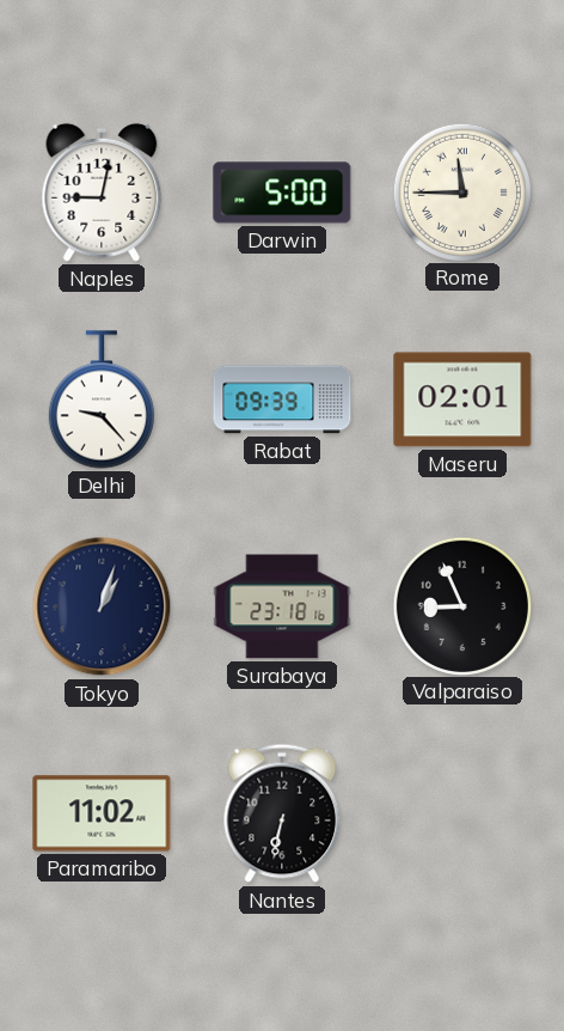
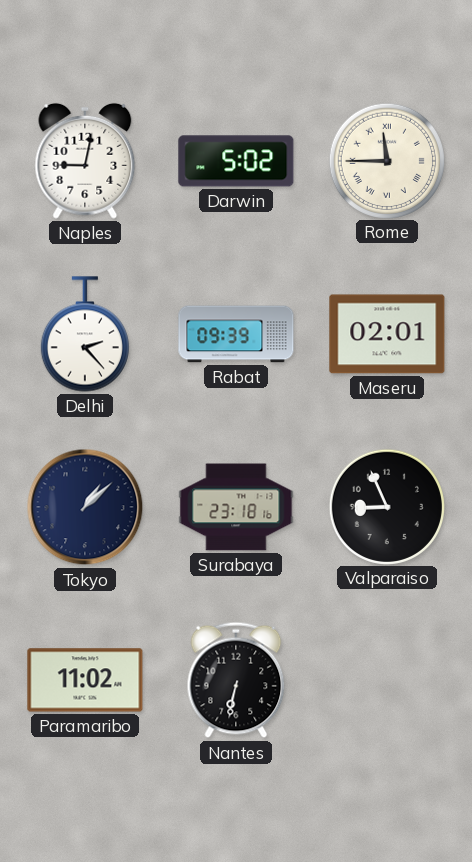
Darwin: 5:00 -> 5:02 (236, 161)
Delhi: 9:23 -> 2:23 (85, 334)
Tokyo: 1:03 -> 1:08 (85, 507)
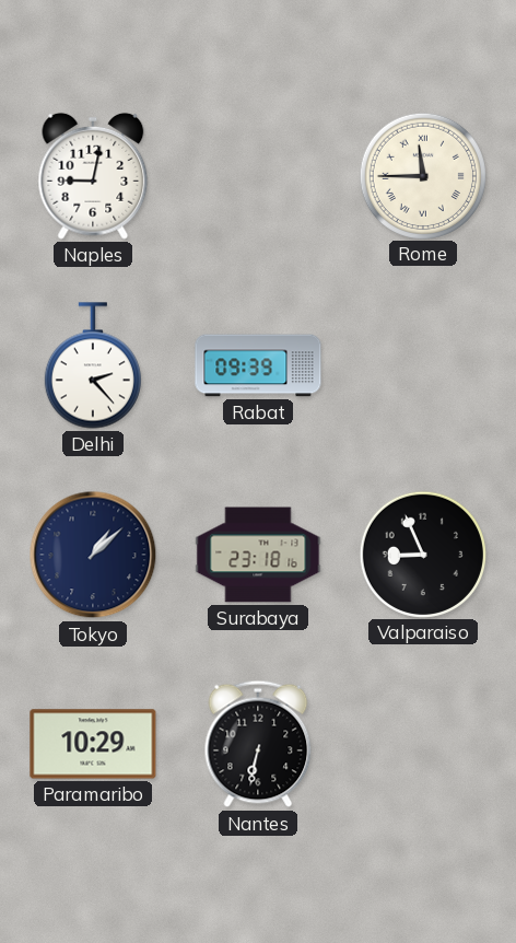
Darwin: 5:02 -> none (236, 161)
Maseru: 02:01 -> none (387, 334)
Paramaribo: 11:02 -> 10:29 (93, 744)
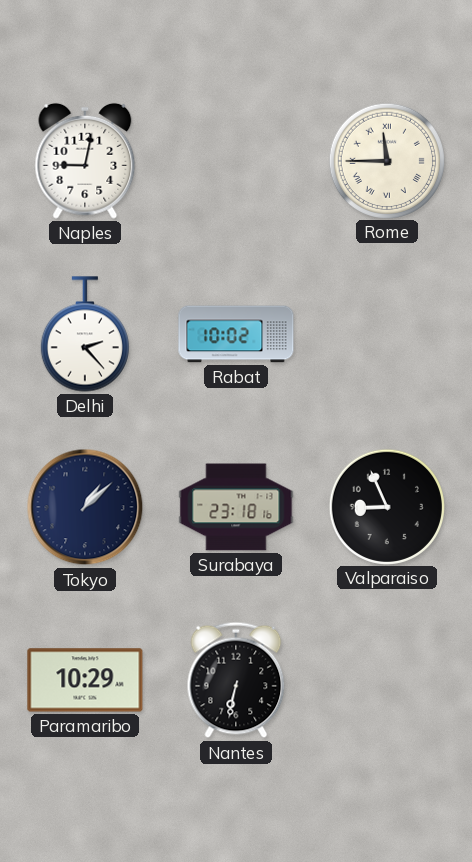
Rabat: 09:39 -> 10:02 (236, 334)
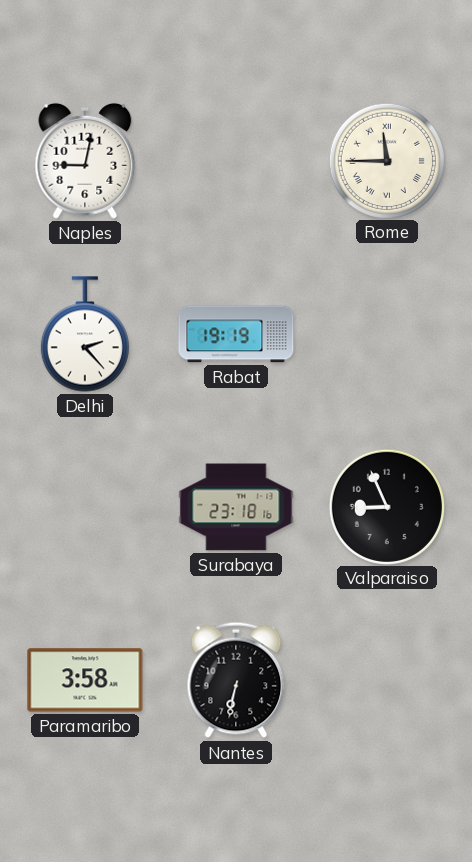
Rabat: 10:02 -> 19:19 (236, 334)
Tokyo: 1:08 -> none (85, 507)
Paramaribo: 10:29 -> 3:58 (85, 680)
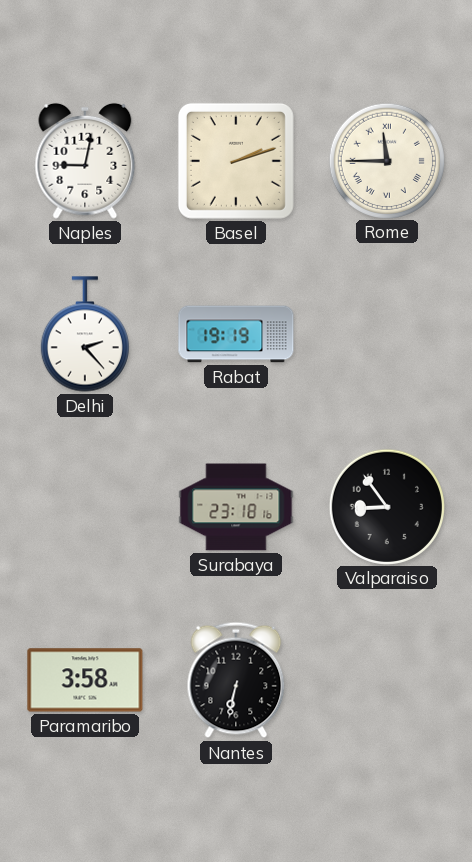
Basel: none -> 2:12 (236, 161)
Valparaiso: 8:56 -> 8:54 (386, 506)
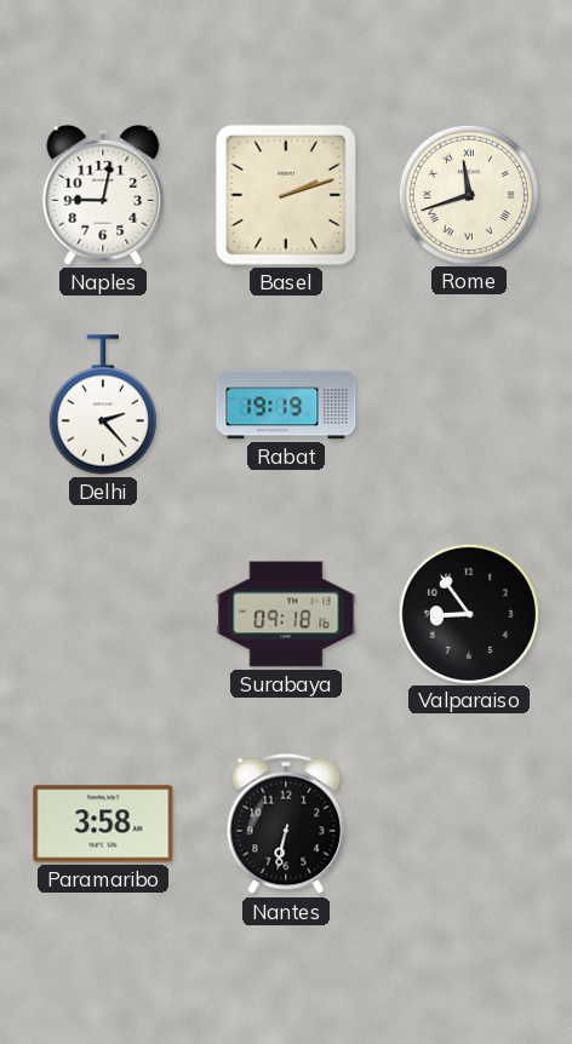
Rome: 11:45 -> 11:42 (468, 194)
Surabaya: 23:18 -> 09:18 (286, 614)
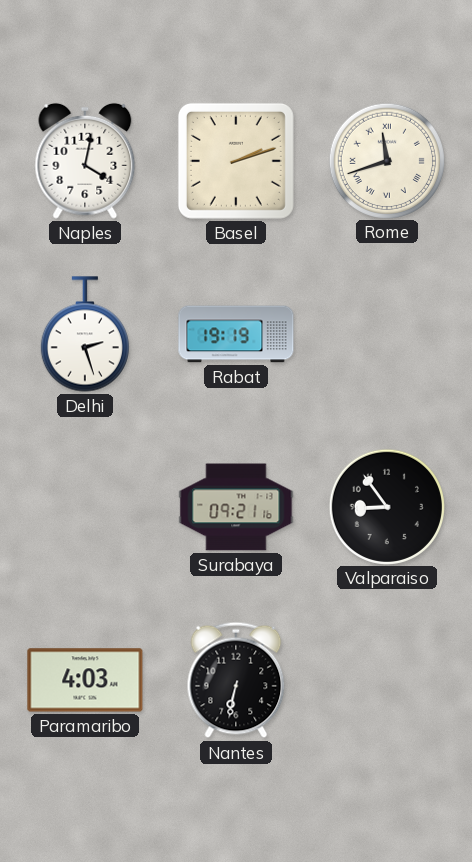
Naples: 9:02 -> 4:02 (85, 161)
Delhi: 2:23 -> 2:27 (85, 334)
Surabaya: 09:18 -> 09:21 (236, 507)
Paramaribo: 3:58 -> 4:03 (85, 680)
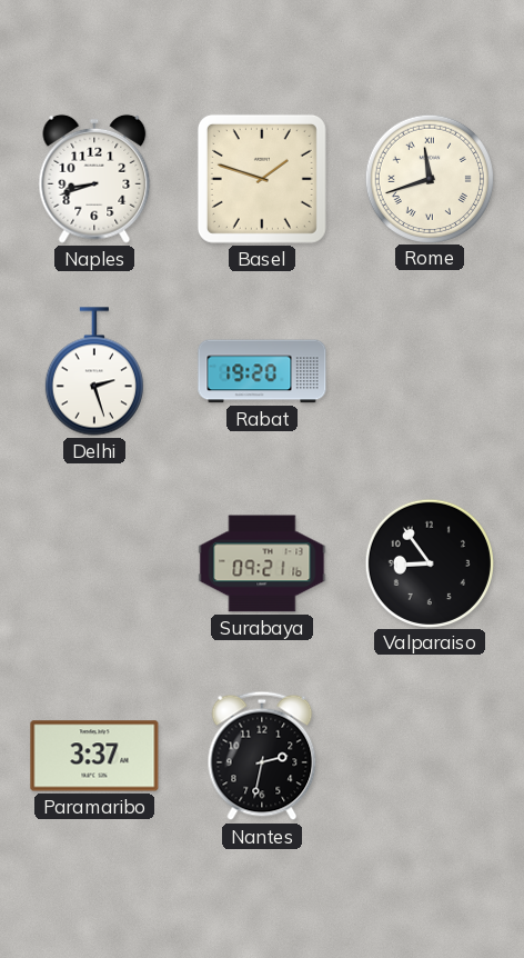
Naples: 4:02 -> 8:42 (94, 179)
Basel: 2:12 -> 1:48 (262, 179)
Rabat: 19:19 -> 19:20 (262, 371)
Paramaribo: 4:03 -> 3:37 (94, 756)
Nantes: 6:32 -> 2:32 (262, 756)
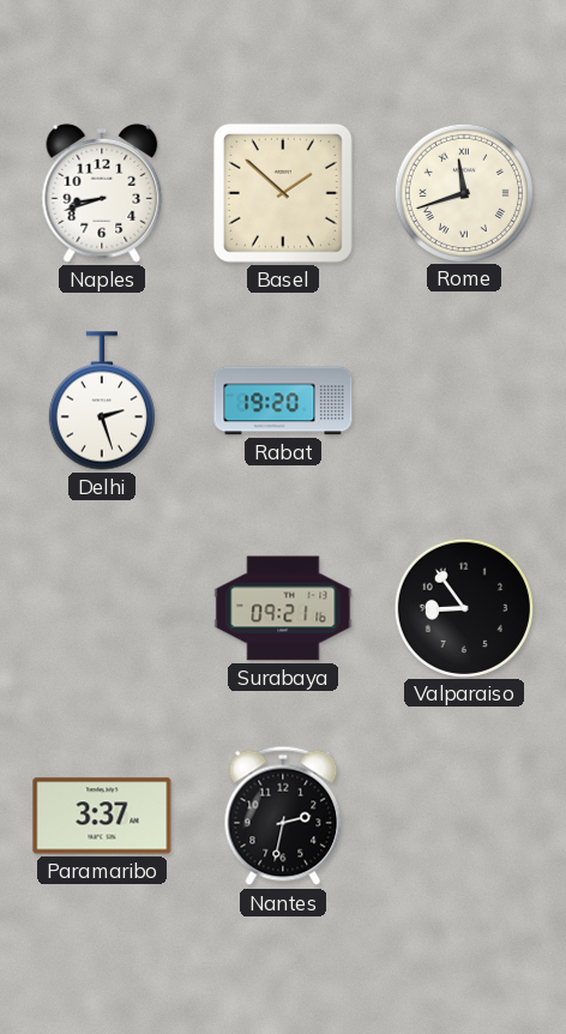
Basel: 1:48 -> 1:52 (283, 193)
